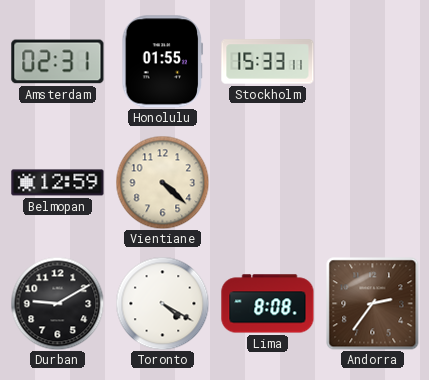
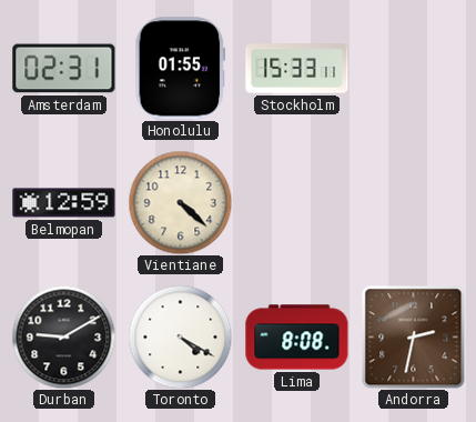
Andorra: 2:36 -> 2:32 (413, 336)
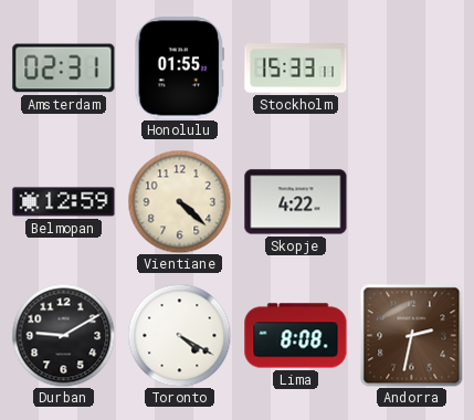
Skopje: none -> 4:22 (296, 202)
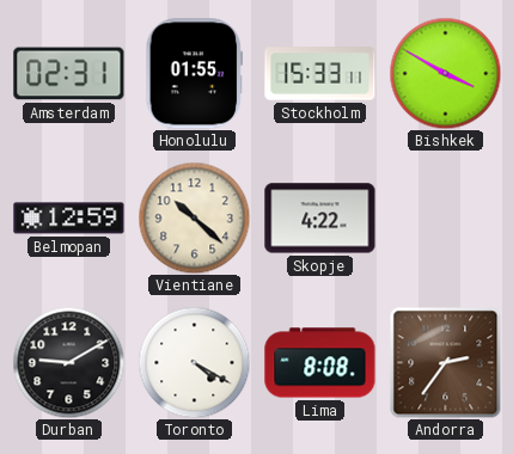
Bishkek: none -> 3:50 (445, 73)
Vientiane: 4:22 -> 10:22 (194, 217)
Andorra: 2:32 -> 2:36 (445, 362)
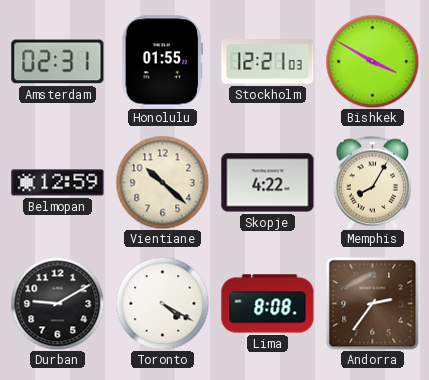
Stockholm: 15:33 -> 12:21 (268, 62)
Memphis: none -> 8:05 (373, 182)
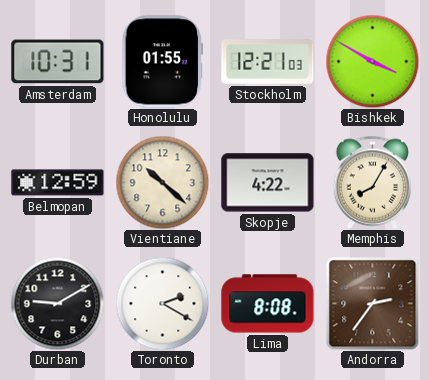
Amsterdam: 02:31 -> 10:31 (58, 62)
Toronto: 4:20 -> 2:20 (162, 303)
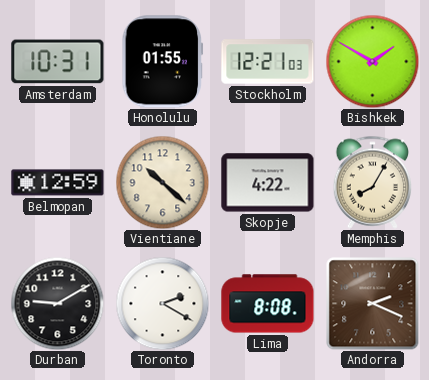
Bishkek: 3:50 -> 1:50 (372, 61)
Andorra: 2:36 -> 2:19 (372, 303)
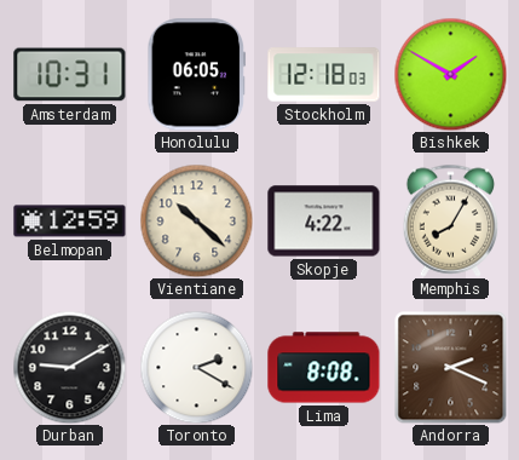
Honolulu: 01:55 -> 06:05 (197, 75)
Stockholm: 12:21 -> 12:18 (324, 75)
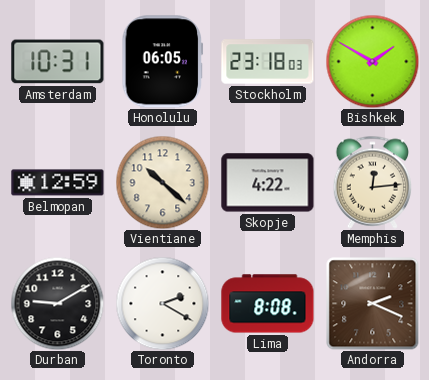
Stockholm: 12:18 -> 23:18 (268, 62)
Memphis: 8:05 -> 12:14 (373, 182)
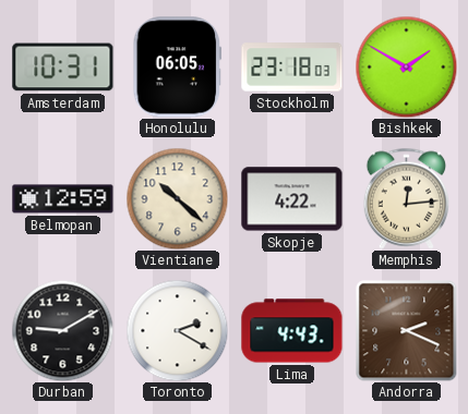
Lima: 8:08 -> 4:43 (292, 331)
